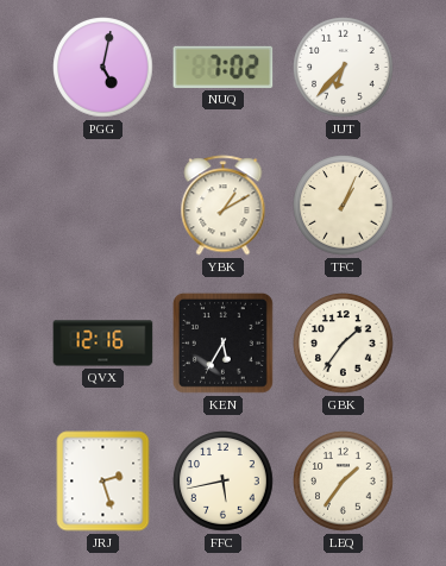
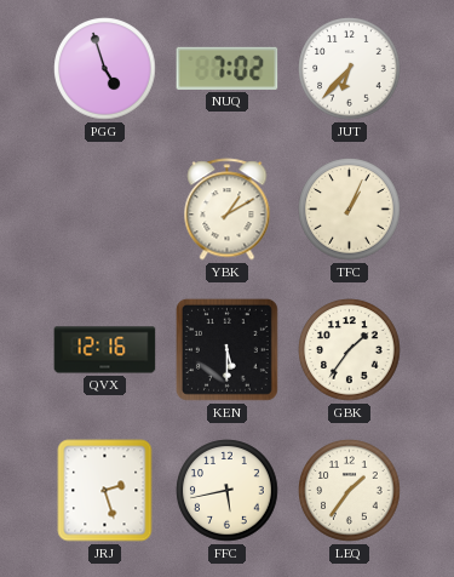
PGG: 5:02 -> 4:57 (105, 69)
KEN: 5:35 -> 5:30 (226, 349)
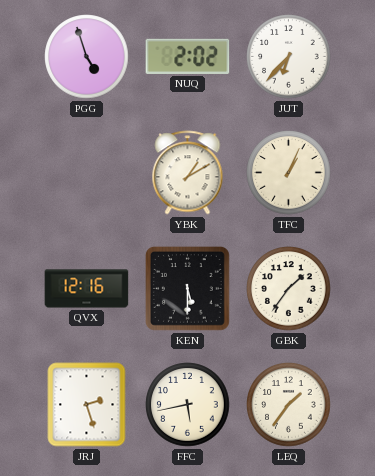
NUQ: 7:02 -> 2:02 (188, 56)
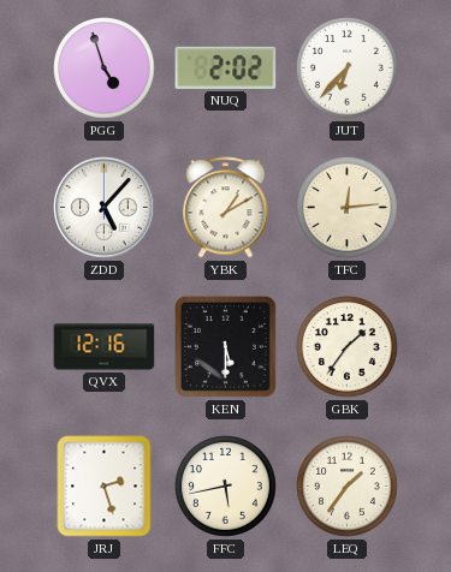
ZDD: none -> 5:07 (105, 208)
TFC: 1:04 -> 12:14 (348, 208)
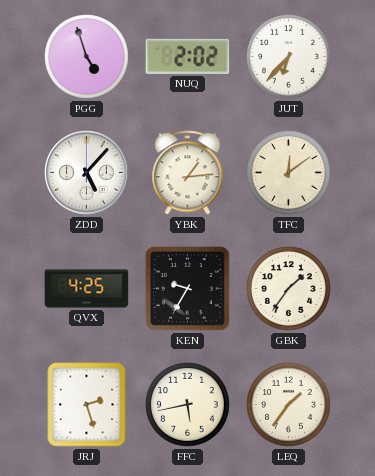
YBK: 1:10 -> 1:14 (188, 173)
TFC: 12:14 -> 12:09 (289, 173)
QVX: 12:16 -> 4:25 (87, 289)
KEN: 5:30 -> 9:35 (187, 288)
